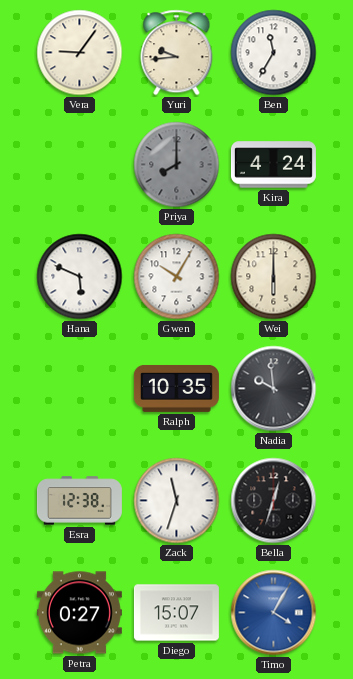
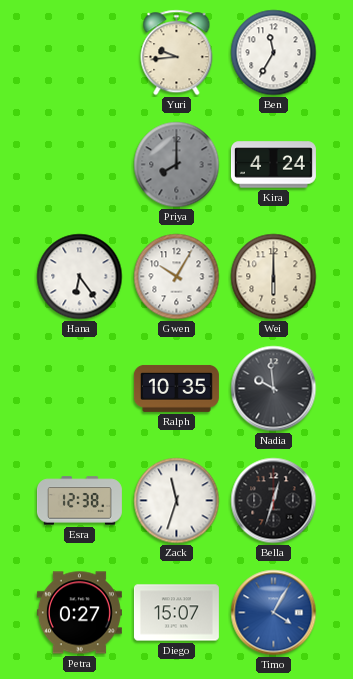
Vera: 9:06 -> none (80, 53)
Hana: 5:49 -> 6:24 (80, 277)
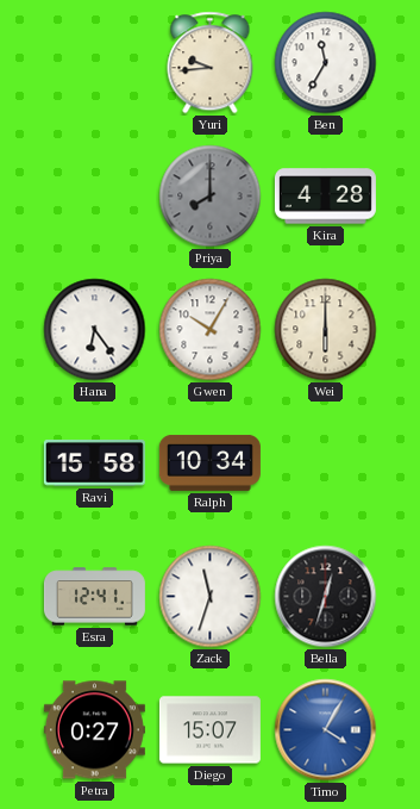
Kira: 4:24 -> 4:28 (325, 197)
Ravi: none -> 15:58 (94, 463)
Ralph: 10:35 -> 10:34 (209, 462)
Nadia: 9:59 -> none (274, 389)
Esra: 12:38 -> 12:41 (94, 597)
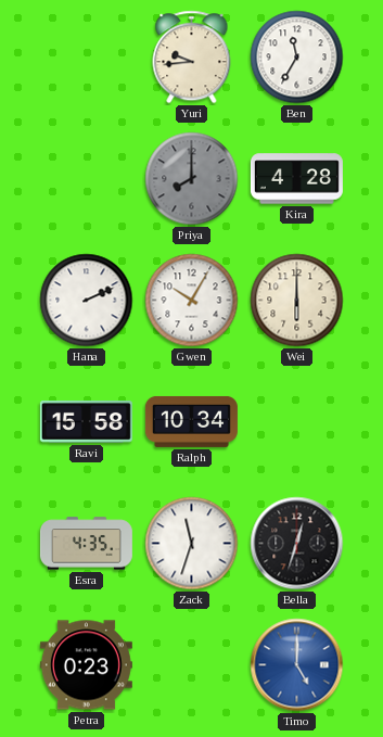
Hana: 6:24 -> 2:11 (87, 301)
Esra: 12:41 -> 4:35 (86, 544)
Petra: 0:27 -> 0:23 (86, 665)
Diego: 15:07 -> none (209, 730)
Timo: 4:05 -> 5:00 (297, 665)
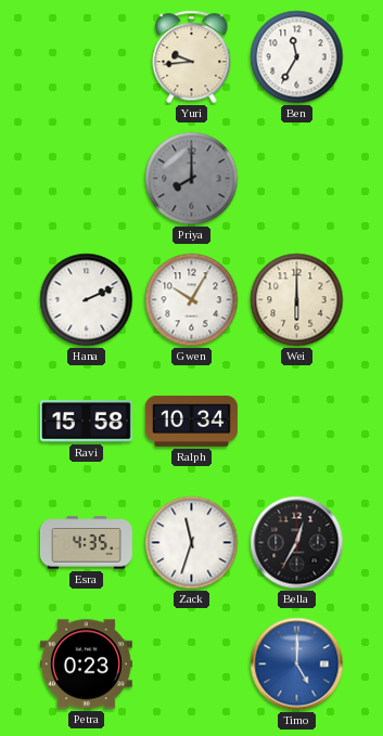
Kira: 4:28 -> none (296, 179)
Bella: 12:33 -> 12:35 (297, 543)
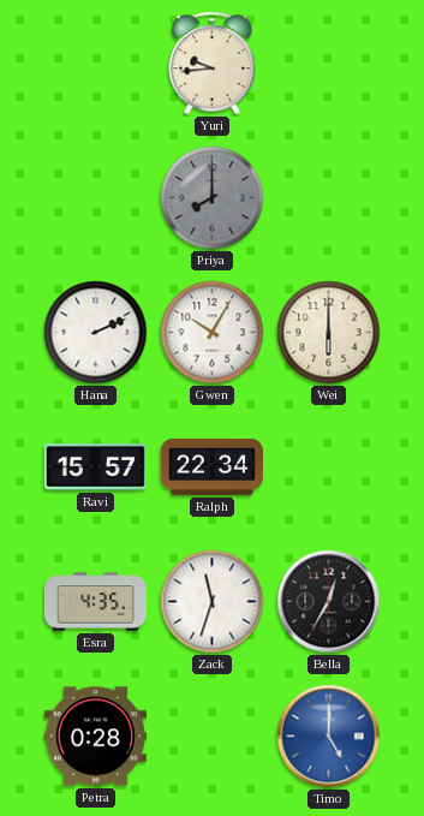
Ben: 11:35 -> none (297, 57)
Ravi: 15:58 -> 15:57 (95, 467)
Ralph: 10:34 -> 22:34 (211, 466)
Petra: 0:23 -> 0:28 (95, 737)
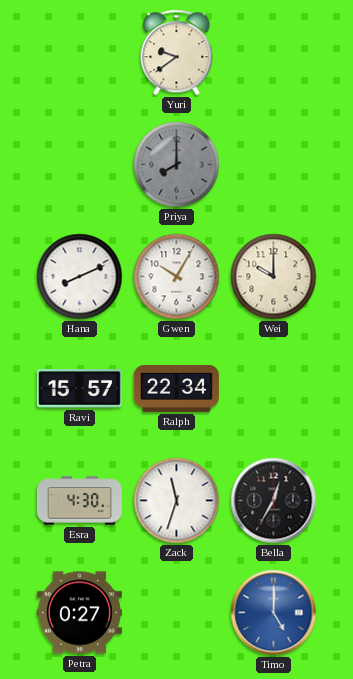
Yuri: 9:44 -> 9:39 (177, 53)
Hana: 2:11 -> 8:11 (80, 277)
Wei: 6:00 -> 10:00 (274, 277)
Esra: 4:35 -> 4:30 (79, 501)
Petra: 0:28 -> 0:27 (79, 613)
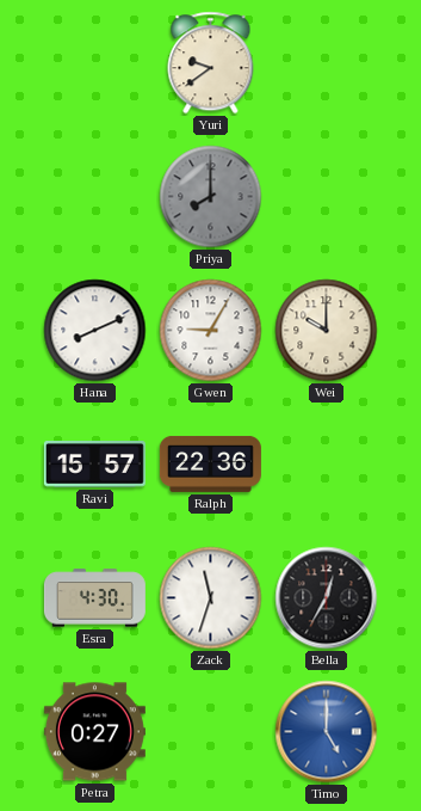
Gwen: 10:05 -> 9:05 (211, 331)
Ralph: 22:34 -> 22:36 (210, 463)
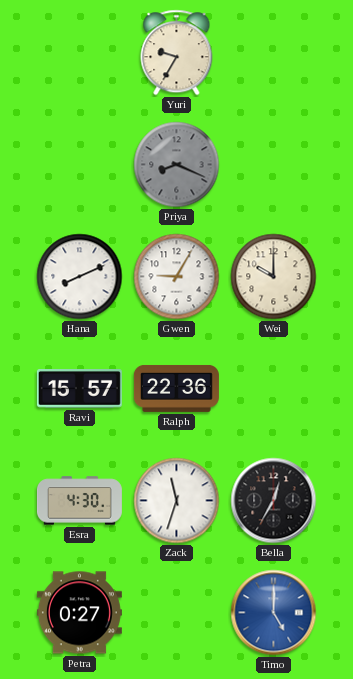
Yuri: 9:39 -> 9:35 (177, 53)
Priya: 8:00 -> 8:19 (177, 165)
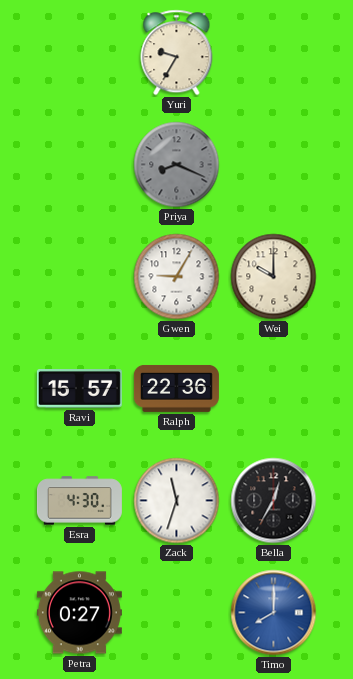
Hana: 8:11 -> none (80, 277)
Timo: 5:00 -> 8:00 (274, 613)
